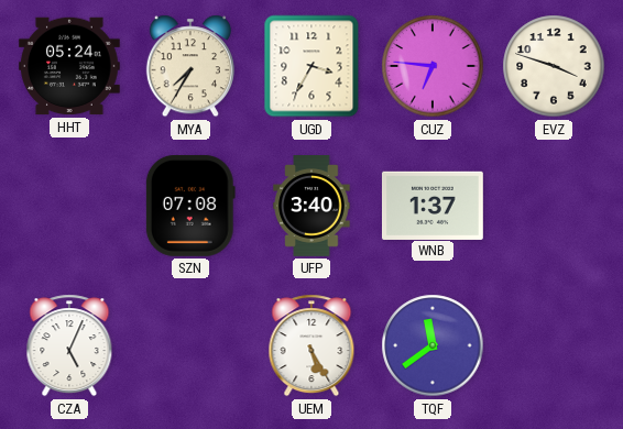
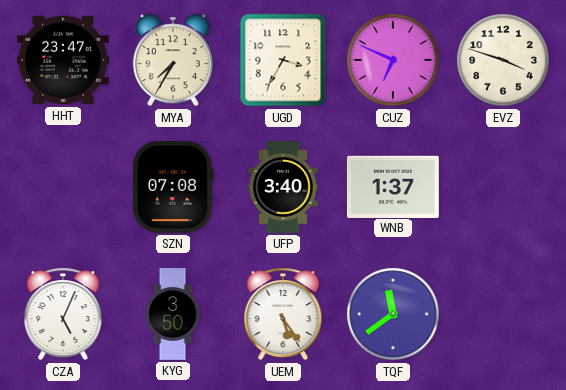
HHT: 05:24 -> 23:47 (63, 60)
CUZ: 6:46 -> 6:49 (393, 60)
KYG: none -> 3:50 (173, 315)
UEM: 5:25 -> 5:24 (283, 314)
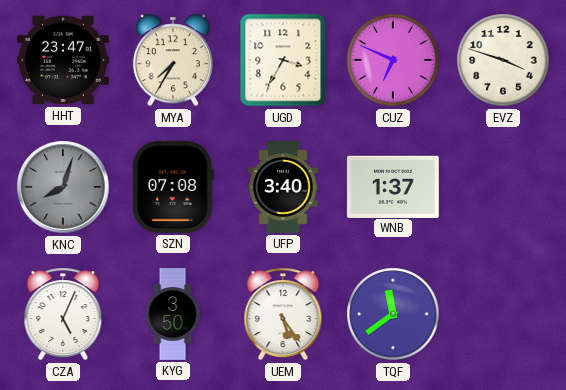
KNC: none -> 8:03 (63, 187)
